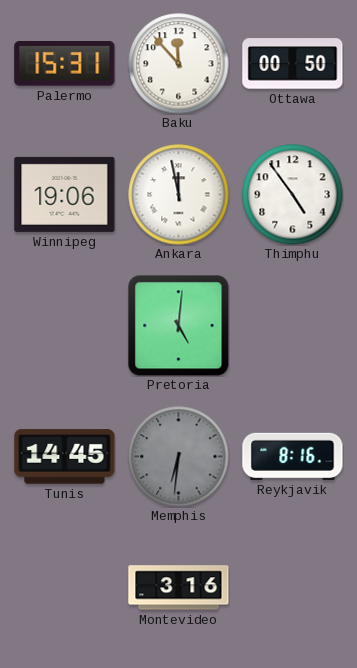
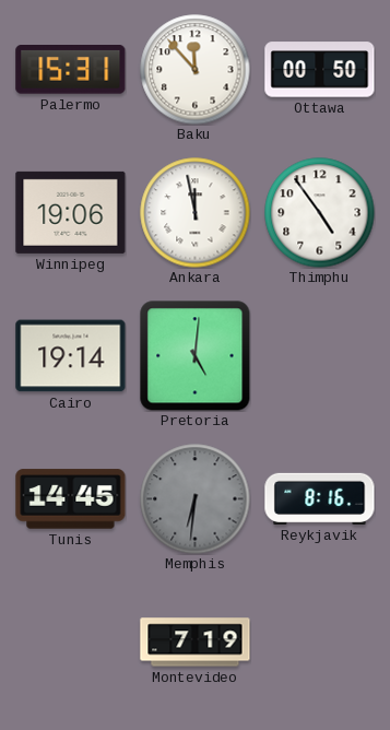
Cairo: none -> 19:14 (71, 356)
Montevideo: 3:16 -> 7:19 (196, 643)
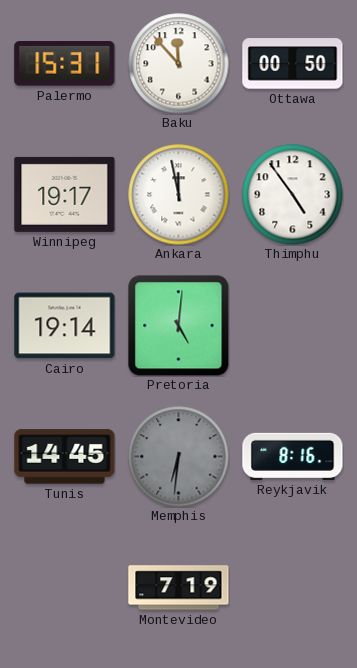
Winnipeg: 19:06 -> 19:17 (65, 194)
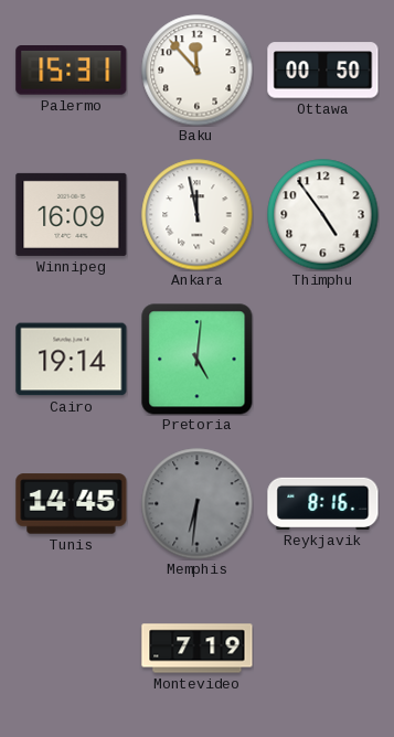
Winnipeg: 19:17 -> 16:09 (72, 214)
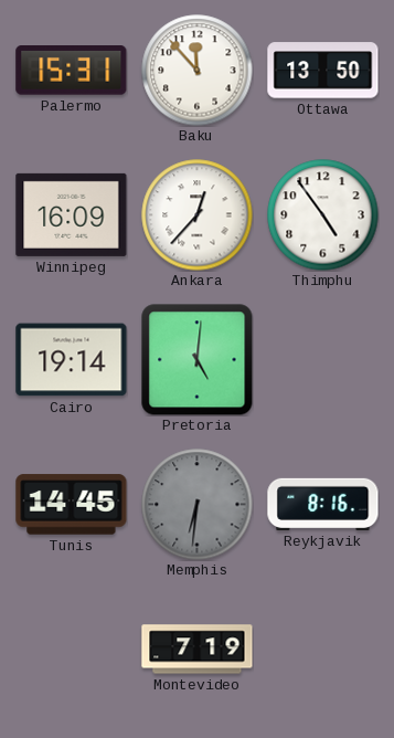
Ottawa: 00:50 -> 13:50 (323, 71)
Ankara: 11:58 -> 12:37 (198, 215)
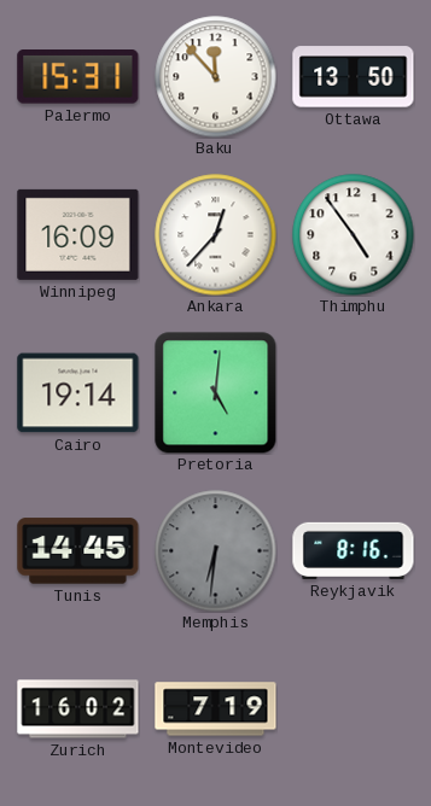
Zurich: none -> 16:02 (78, 709)
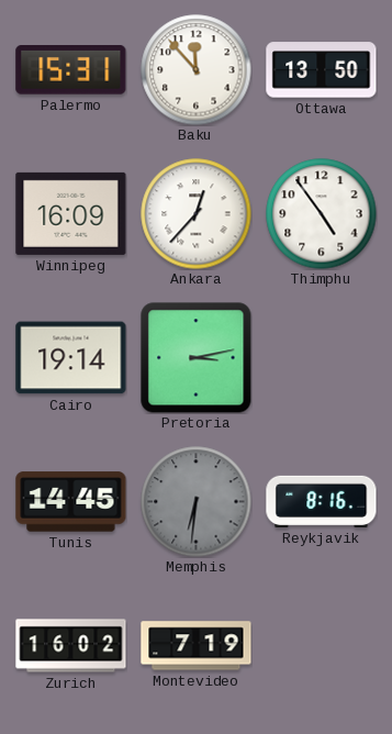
Pretoria: 5:01 -> 3:13 (195, 357)
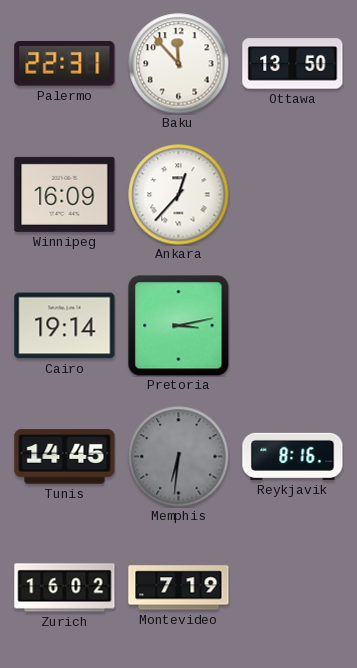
Palermo: 15:31 -> 22:31 (65, 64)
Thimphu: 4:54 -> none (322, 214)
